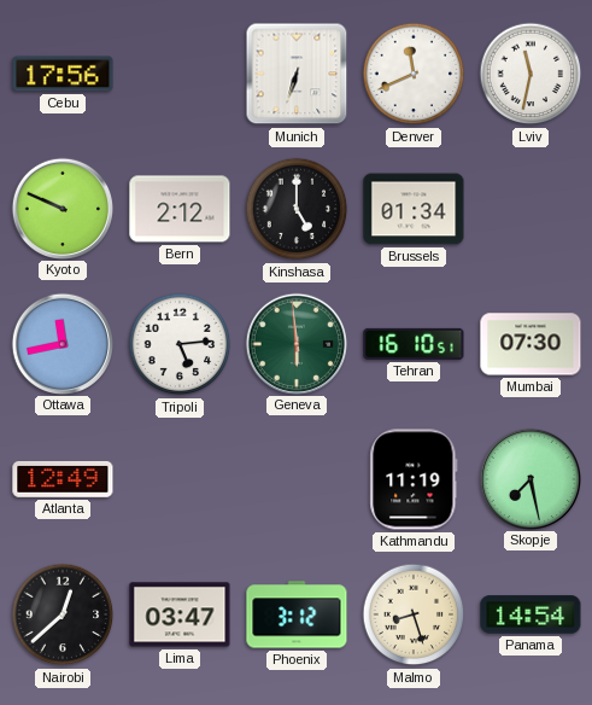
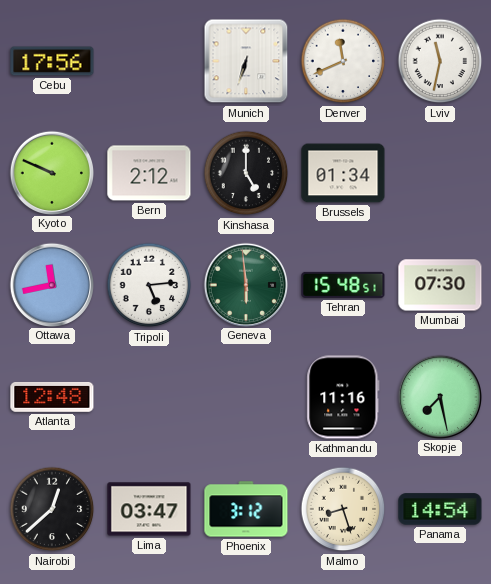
Tehran: 16:10 -> 15:48 (343, 285)
Atlanta: 12:49 -> 12:48 (52, 397)
Kathmandu: 11:19 -> 11:16 (343, 397)
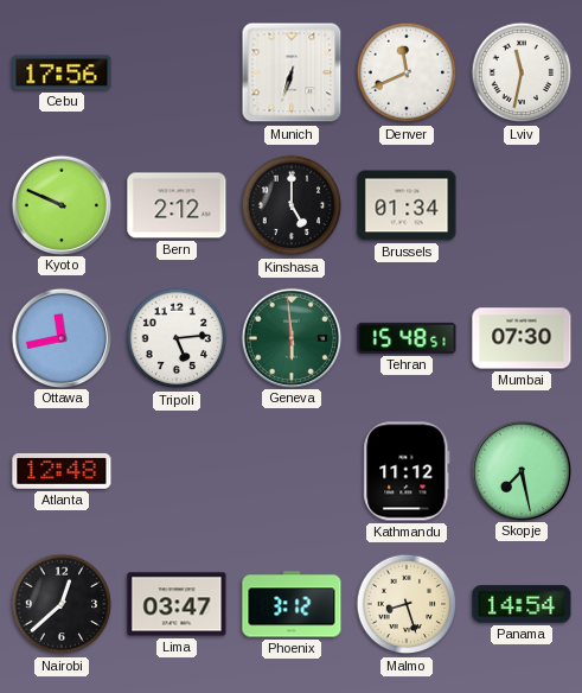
Kathmandu: 11:16 -> 11:12 (407, 471)
